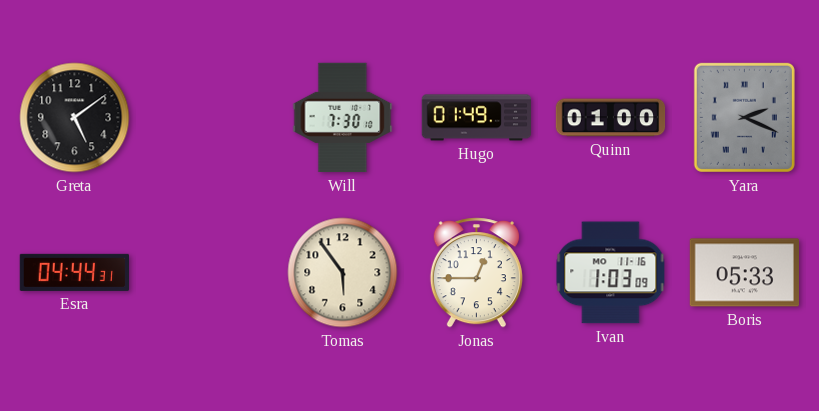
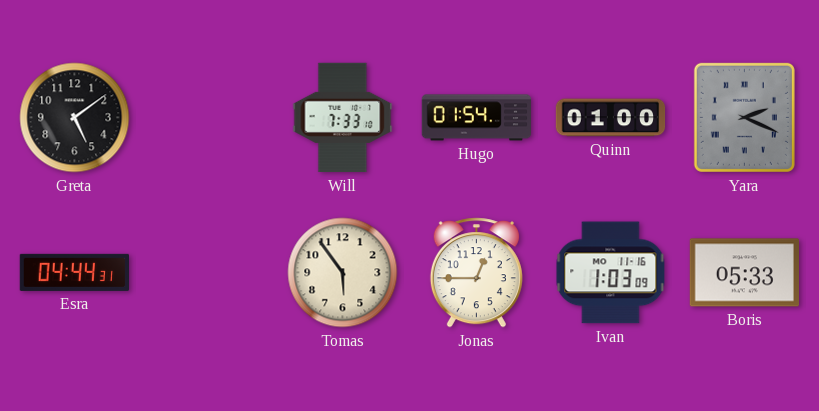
Will: 7:30 -> 7:33 (343, 118)
Hugo: 01:49 -> 01:54 (477, 118)
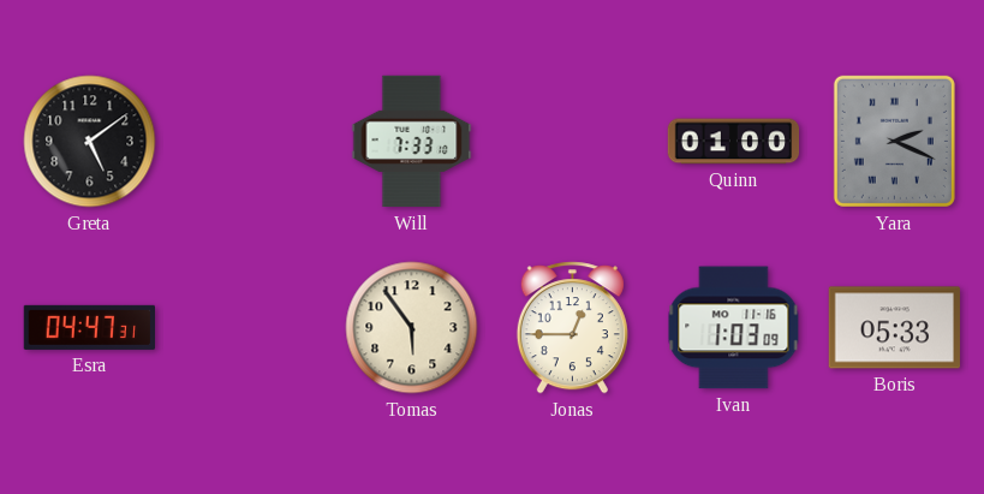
Hugo: 01:54 -> none (477, 118)
Esra: 04:44 -> 04:47 (89, 327)
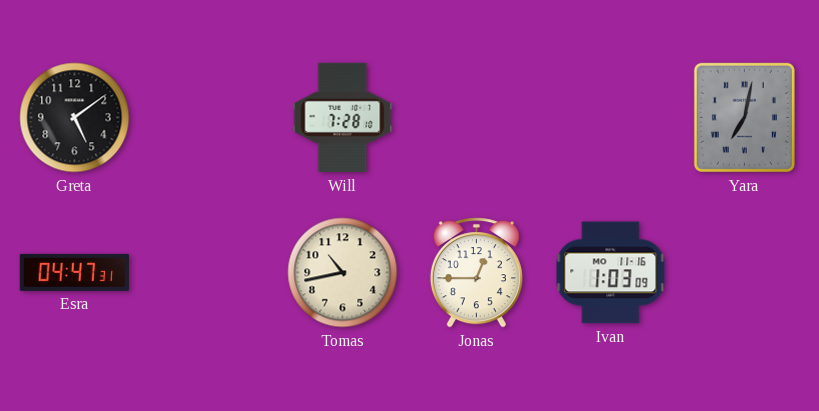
Will: 7:33 -> 7:28 (343, 118)
Quinn: 01:00 -> none (734, 142)
Yara: 2:19 -> 7:02 (744, 117)
Tomas: 5:54 -> 10:43 (343, 273)
Boris: 05:33 -> none (894, 328)
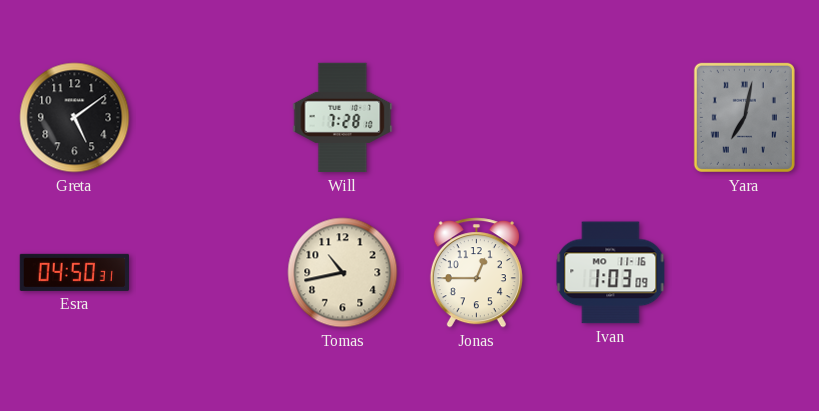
Esra: 04:47 -> 04:50 (74, 272)
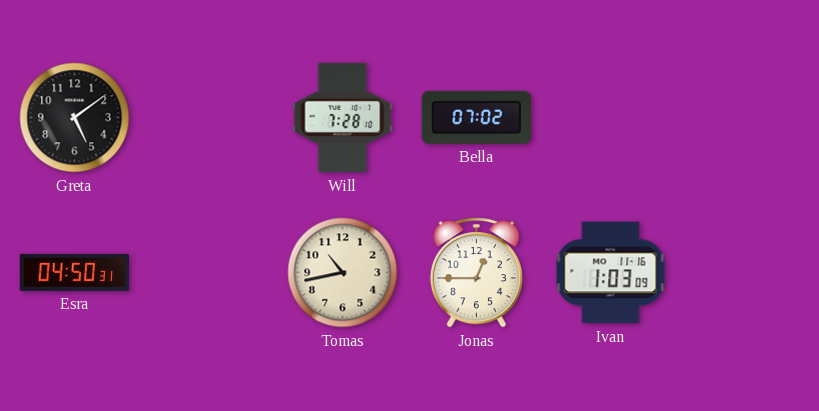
Bella: none -> 07:02 (476, 117)
Yara: 7:02 -> none (744, 117)
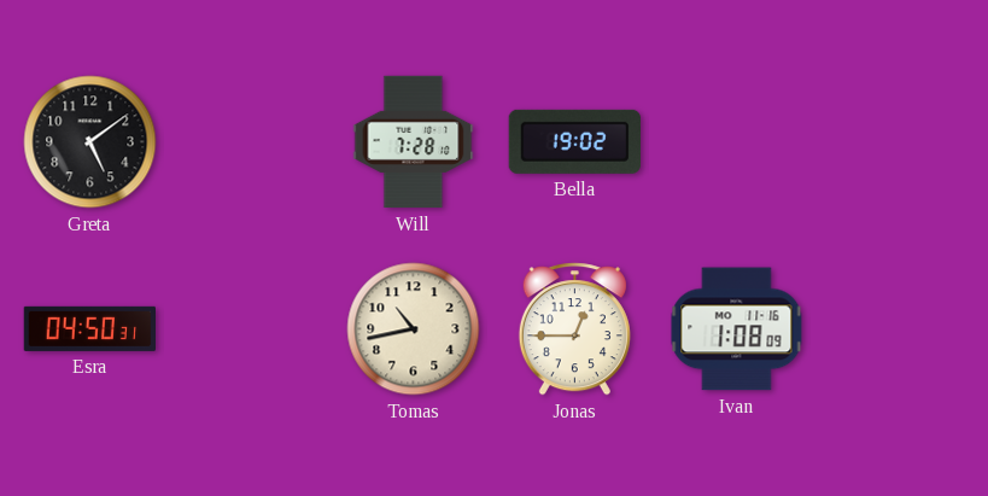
Bella: 07:02 -> 19:02 (574, 141)
Ivan: 1:03 -> 1:08 (737, 329)
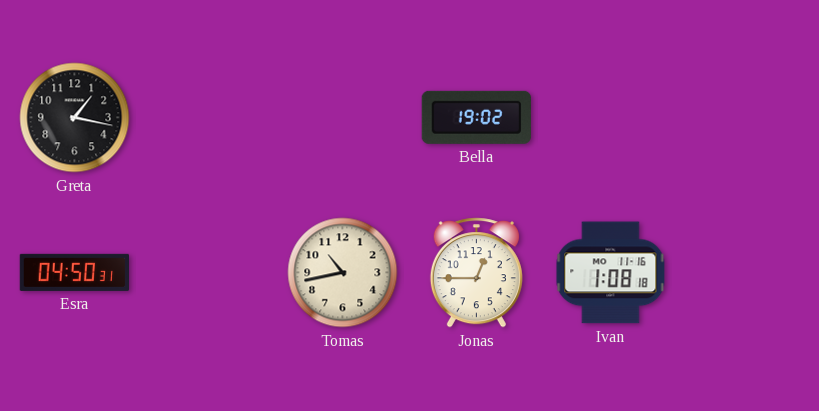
Greta: 5:09 -> 1:17 (75, 118)
Will: 7:28 -> none (414, 142)
Ivan: 1:08:09 -> 1:08:18 (611, 273)
